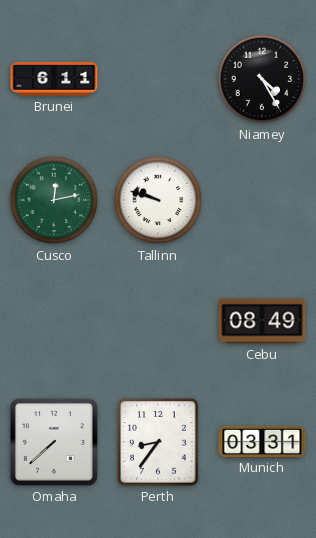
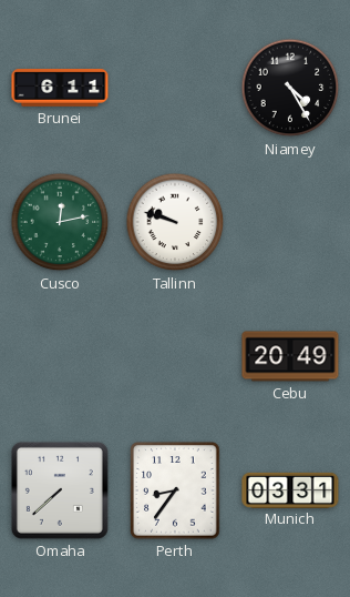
Cebu: 08:49 -> 20:49 (290, 356)
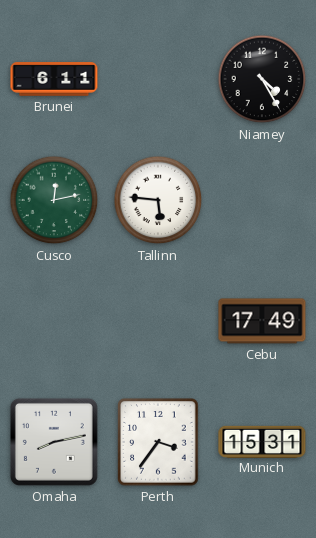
Tallinn: 9:48 -> 5:46 (158, 200)
Cebu: 20:49 -> 17:49 (262, 321)
Omaha: 7:38 -> 8:13 (54, 442)
Perth: 8:36 -> 3:36 (158, 442)
Munich: 03:31 -> 15:31 (262, 441)
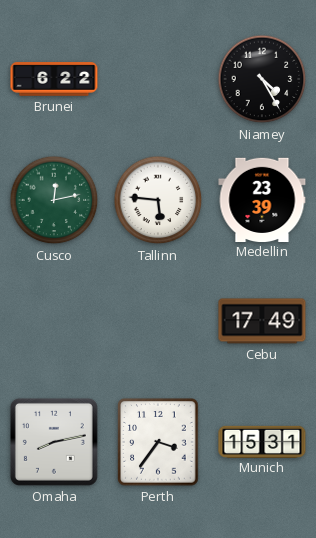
Brunei: 6:11 -> 6:22 (54, 79)
Medellin: none -> 23:39 (262, 199)
